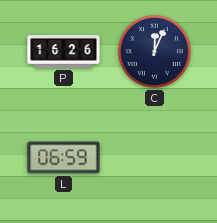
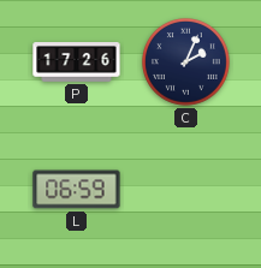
P: 16:26 -> 17:26 (77, 62)
C: 12:04 -> 2:04 (186, 62)
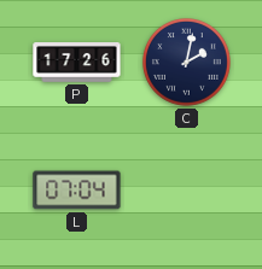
C: 2:04 -> 2:02 (187, 63)
L: 06:59 -> 07:04 (77, 191)
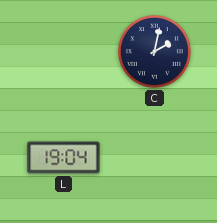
P: 17:26 -> none (77, 63)
L: 07:04 -> 19:04 (64, 158)
